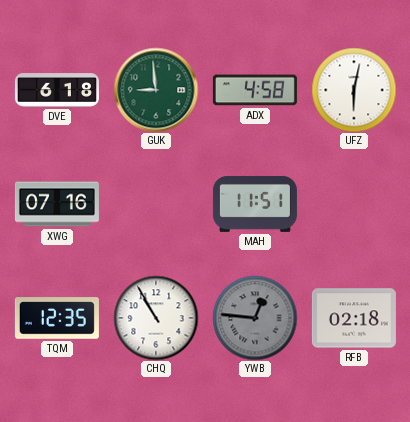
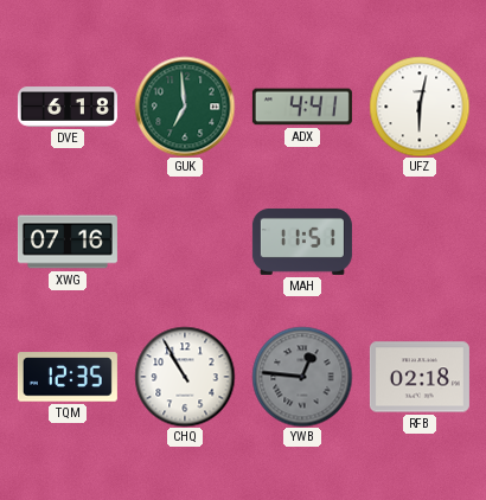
GUK: 8:59 -> 6:59 (185, 107)
ADX: 4:58 -> 4:41 (302, 107)
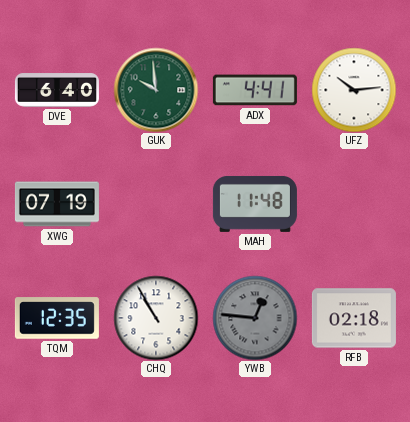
DVE: 6:18 -> 6:40 (57, 90)
GUK: 6:59 -> 9:59 (156, 90)
UFZ: 6:02 -> 10:14 (354, 90)
XWG: 07:16 -> 07:19 (57, 204)
MAH: 11:51 -> 11:48 (255, 204)
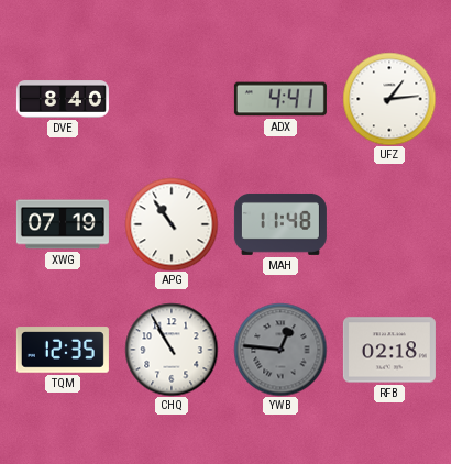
DVE: 6:40 -> 8:40 (63, 99)
GUK: 9:59 -> none (156, 90)
UFZ: 10:14 -> 1:14 (389, 99)
APG: none -> 10:54 (172, 224)
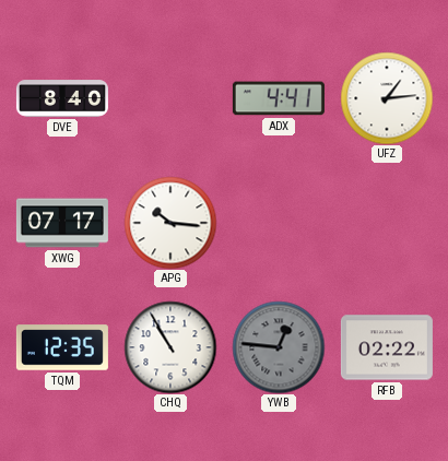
XWG: 07:19 -> 07:17 (62, 223)
APG: 10:54 -> 10:16 (170, 223)
MAH: 11:48 -> none (280, 224)
RFB: 02:18 -> 02:22 (387, 347)
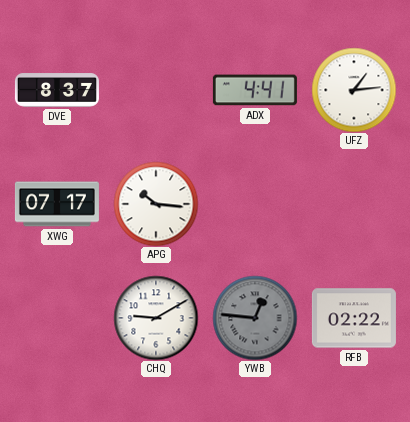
DVE: 8:40 -> 8:37 (57, 90)
TQM: 12:35 -> none (62, 347)
CHQ: 10:55 -> 9:10 (156, 318)
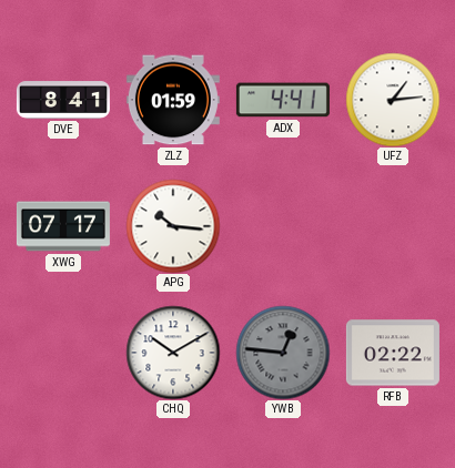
DVE: 8:37 -> 8:41 (63, 100)
ZLZ: none -> 01:59 (173, 100)
CHQ: 9:10 -> 10:10 (173, 353)
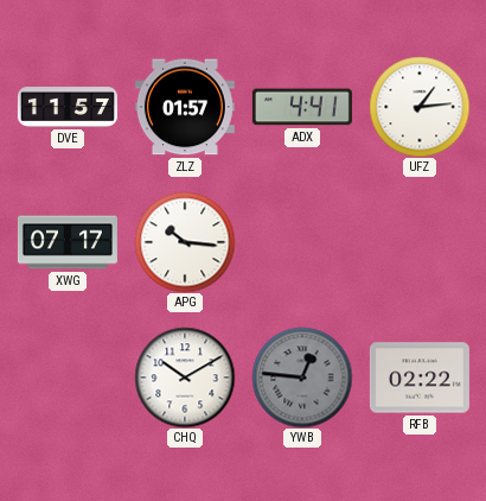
DVE: 8:41 -> 11:57 (68, 107)
ZLZ: 01:59 -> 01:57 (185, 107)
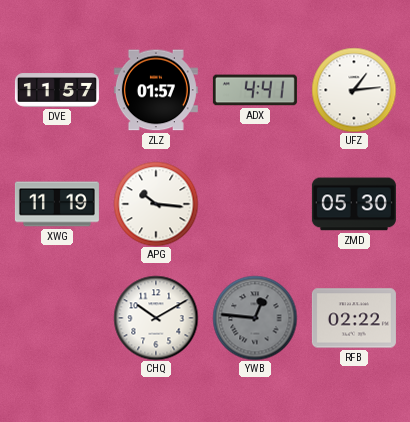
XWG: 07:17 -> 11:19 (57, 204)
ZMD: none -> 05:30 (354, 204)
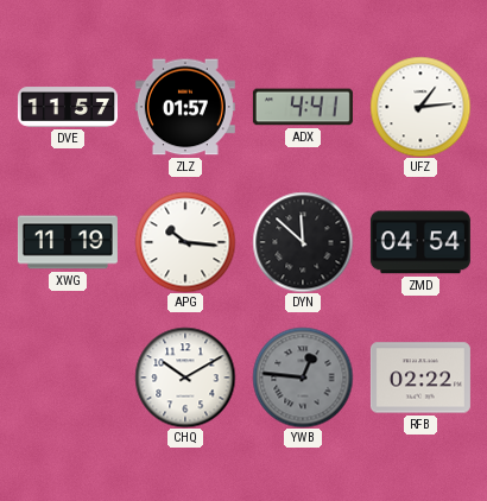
DYN: none -> 11:52 (303, 242)
ZMD: 05:30 -> 04:54 (420, 242)
